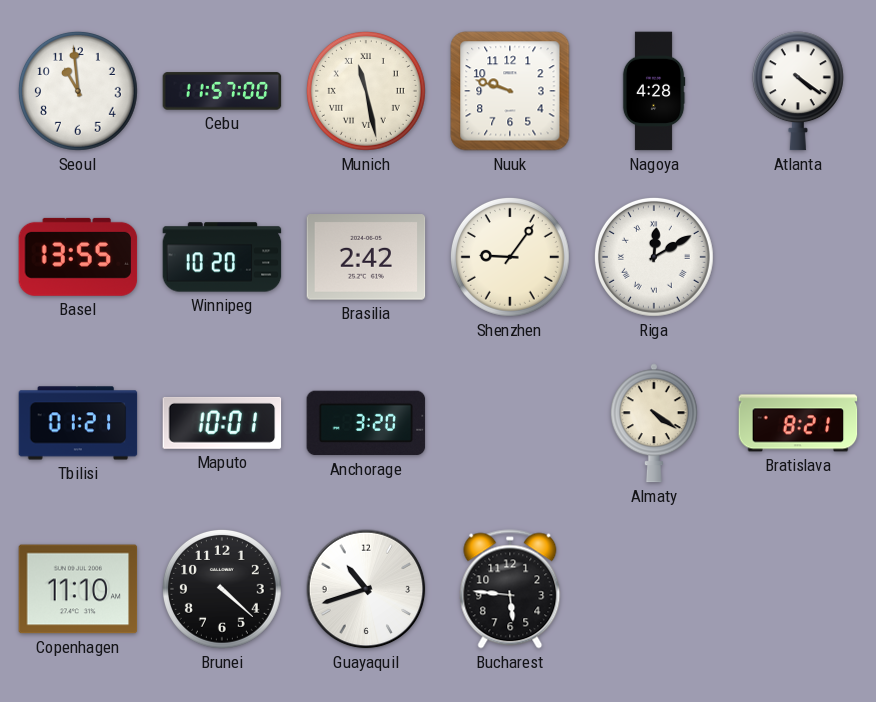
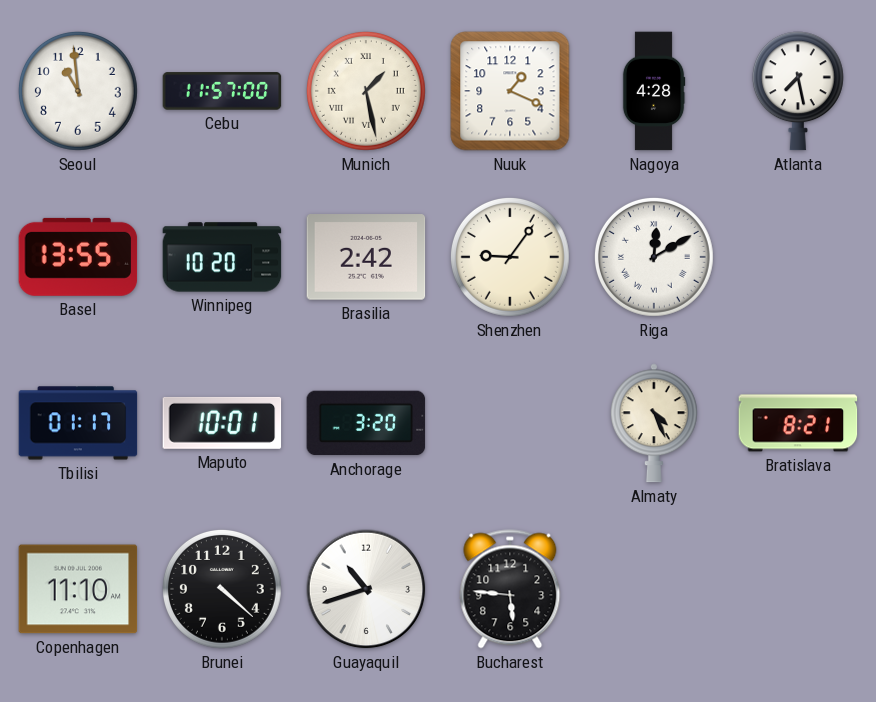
Munich: 11:28 -> 1:28 (366, 91)
Nuuk: 9:48 -> 1:19 (510, 91)
Atlanta: 4:21 -> 7:28 (798, 91)
Tbilisi: 01:21 -> 01:17 (78, 423)
Almaty: 4:21 -> 4:26 (654, 423)
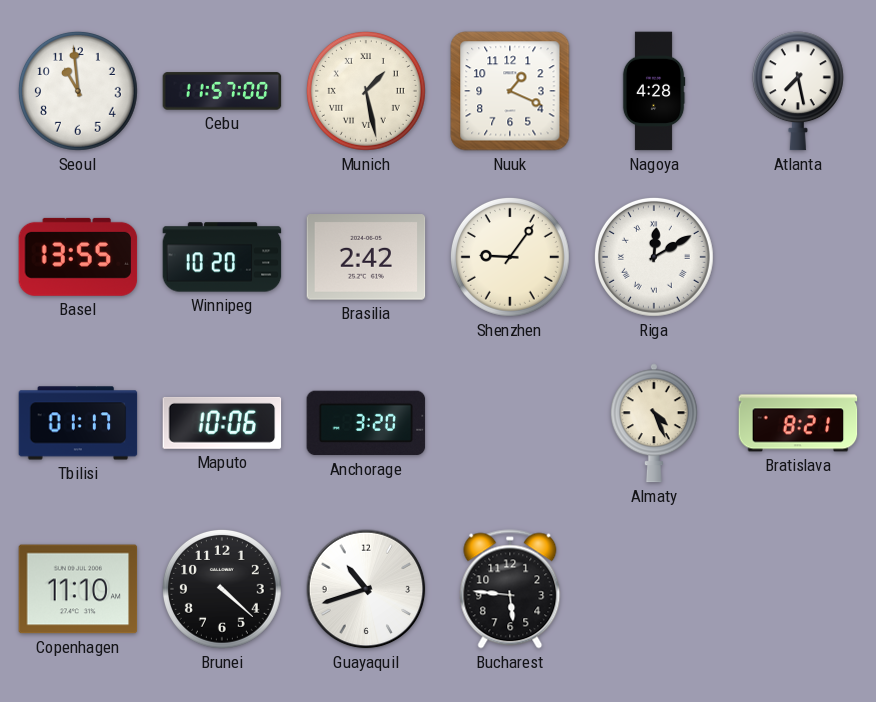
Maputo: 10:01 -> 10:06 (222, 423)
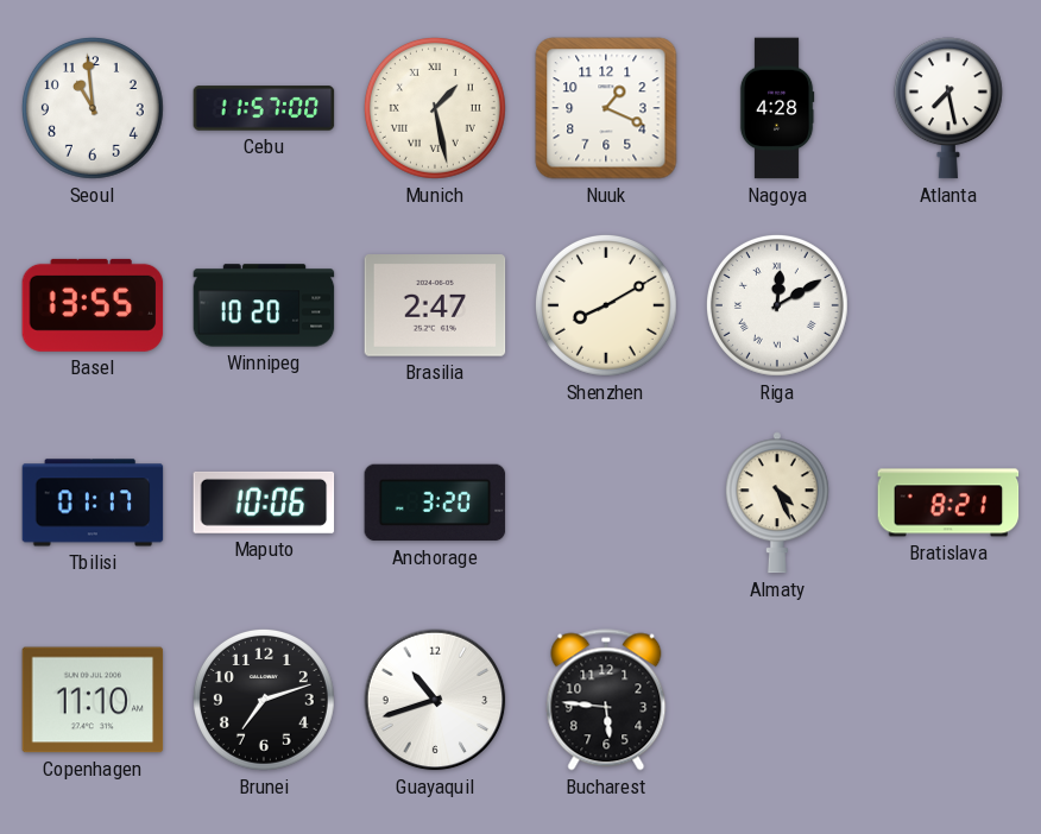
Brasilia: 2:42 -> 2:47 (435, 305)
Shenzhen: 9:06 -> 8:10 (606, 305)
Brunei: 4:22 -> 7:12 (264, 700)
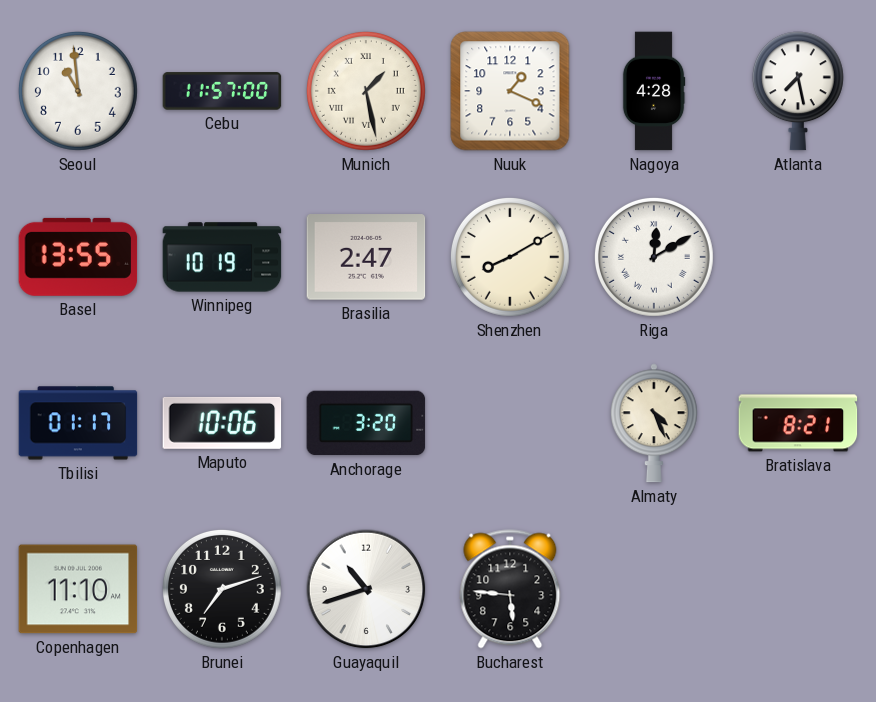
Winnipeg: 10:20 -> 10:19 (222, 257)
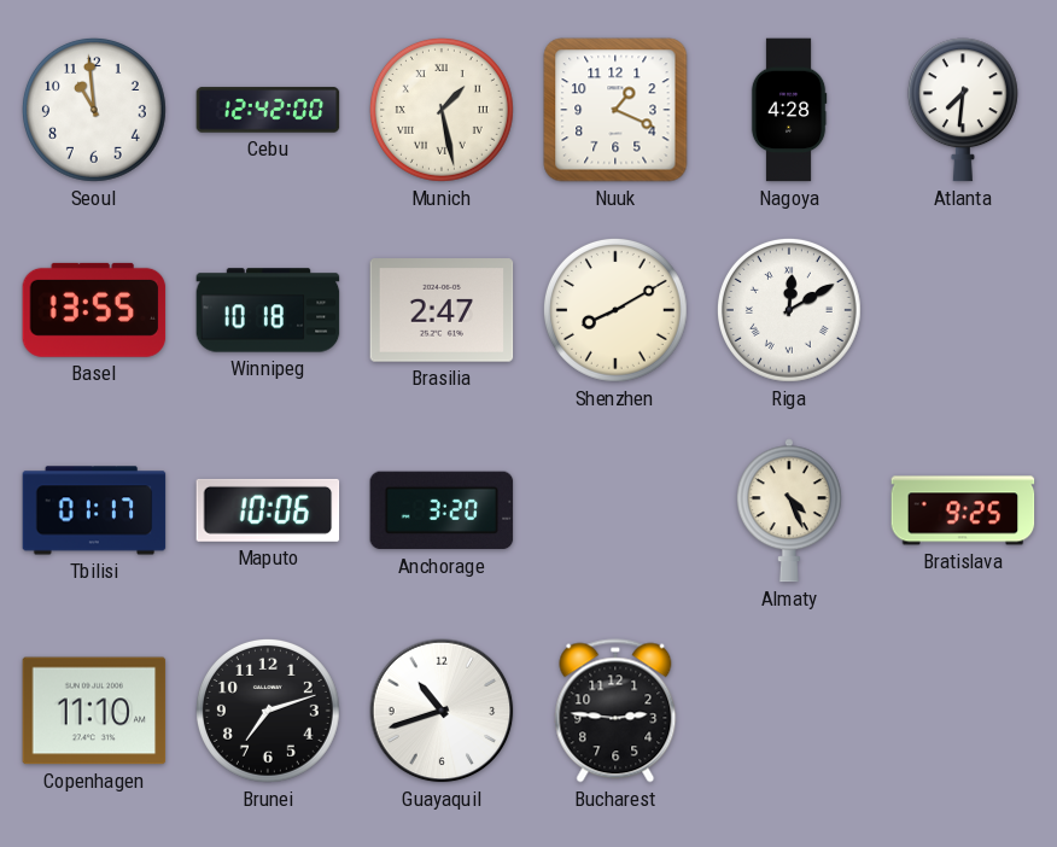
Cebu: 11:57 -> 12:42 (268, 110)
Atlanta: 7:28 -> 7:31 (963, 110)
Winnipeg: 10:19 -> 10:18 (268, 310)
Bratislava: 8:21 -> 9:25 (963, 510)
Bucharest: 5:46 -> 2:46 (615, 711)
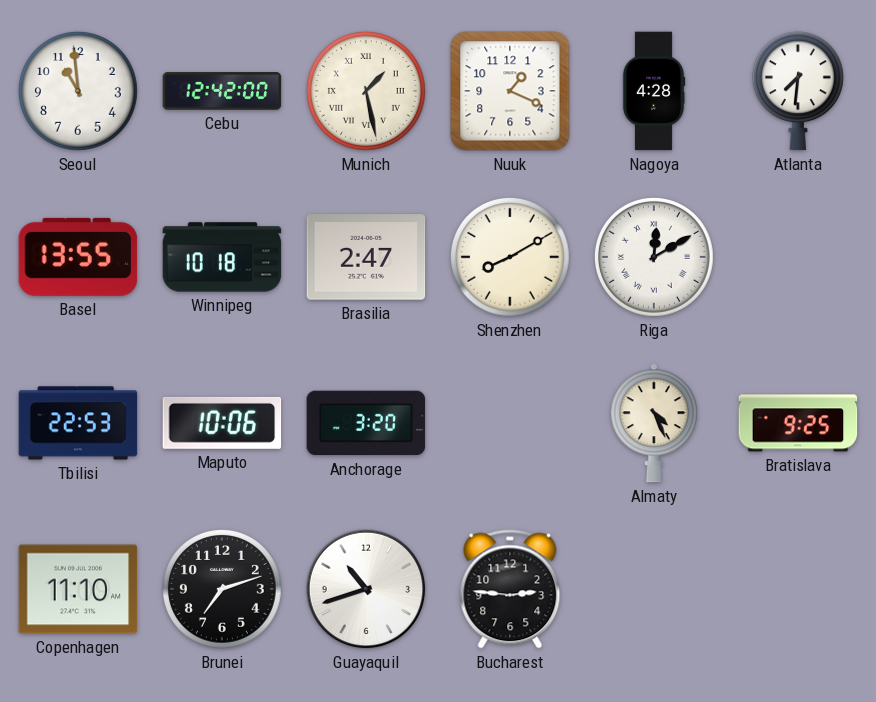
Tbilisi: 01:17 -> 22:53 (78, 423)
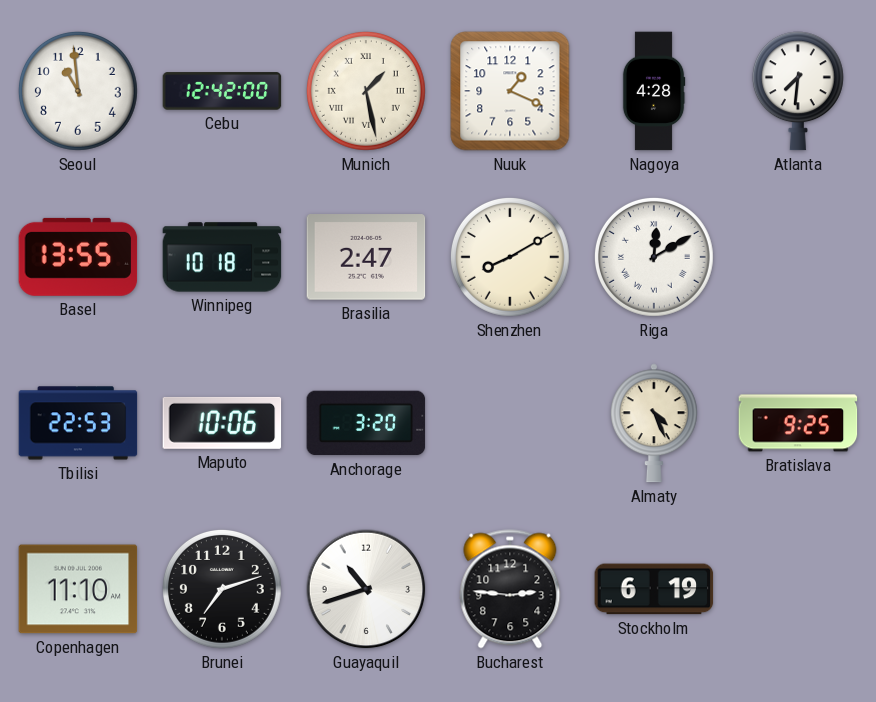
Stockholm: none -> 6:19 (654, 589)
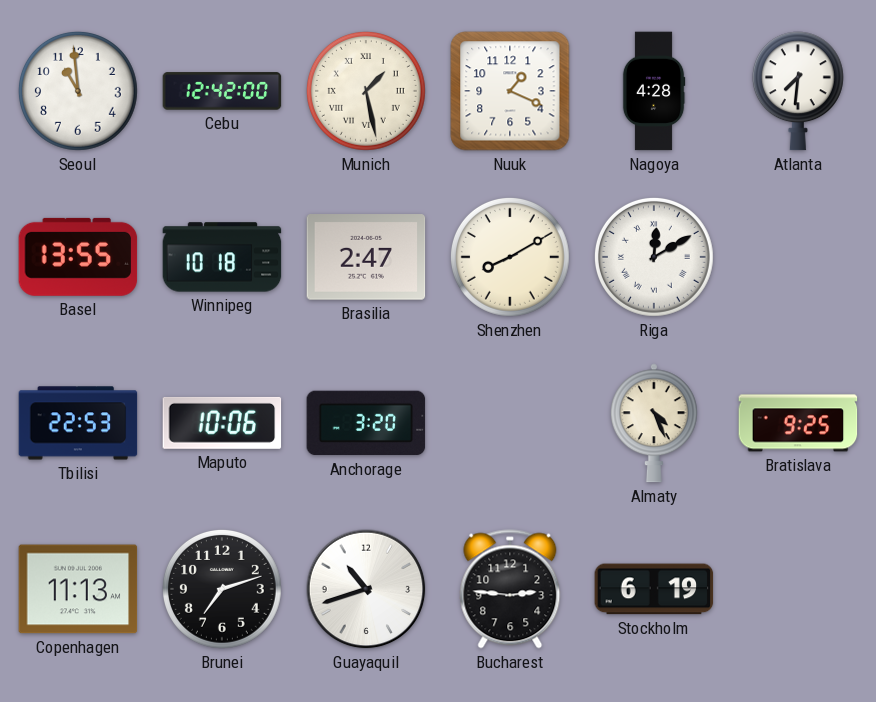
Copenhagen: 11:10 -> 11:13 (78, 589)
